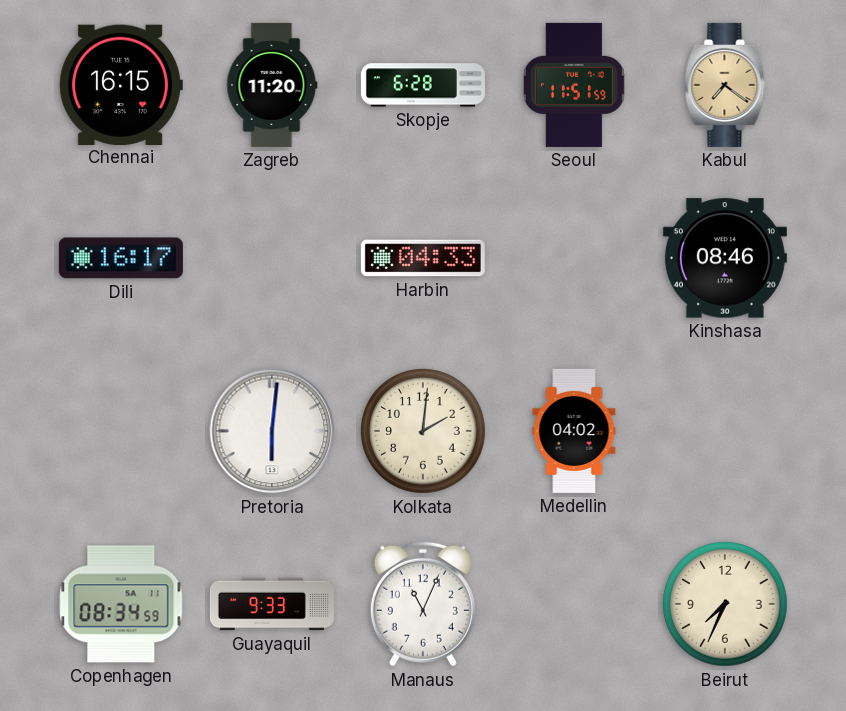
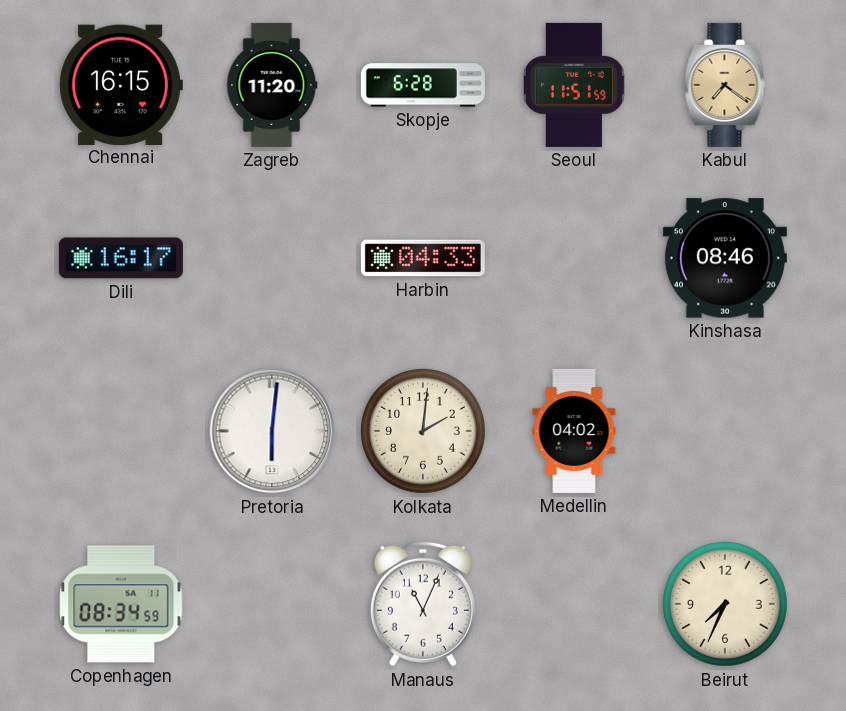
Guayaquil: 9:33 -> none (272, 604)
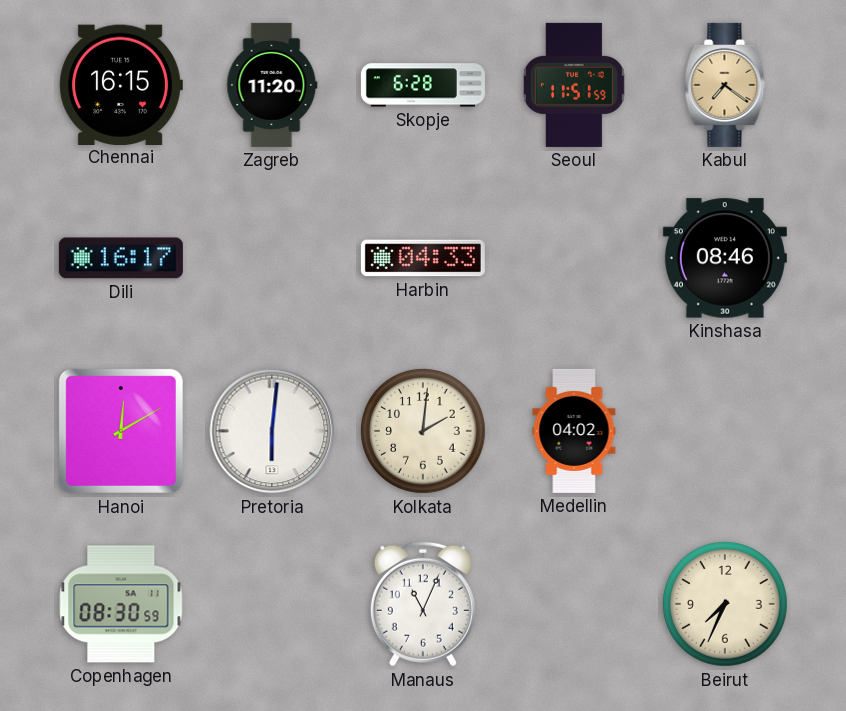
Hanoi: none -> 12:10 (121, 431)
Copenhagen: 08:34 -> 08:30 (121, 604)
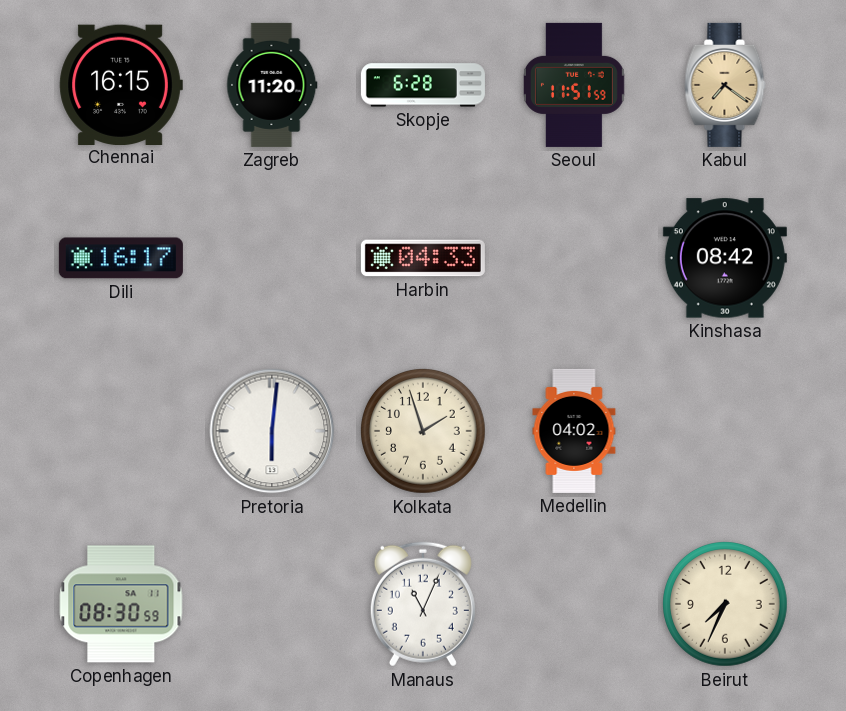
Kinshasa: 08:46 -> 08:42 (725, 258)
Hanoi: 12:10 -> none (121, 431)
Kolkata: 2:01 -> 1:57 (424, 432)
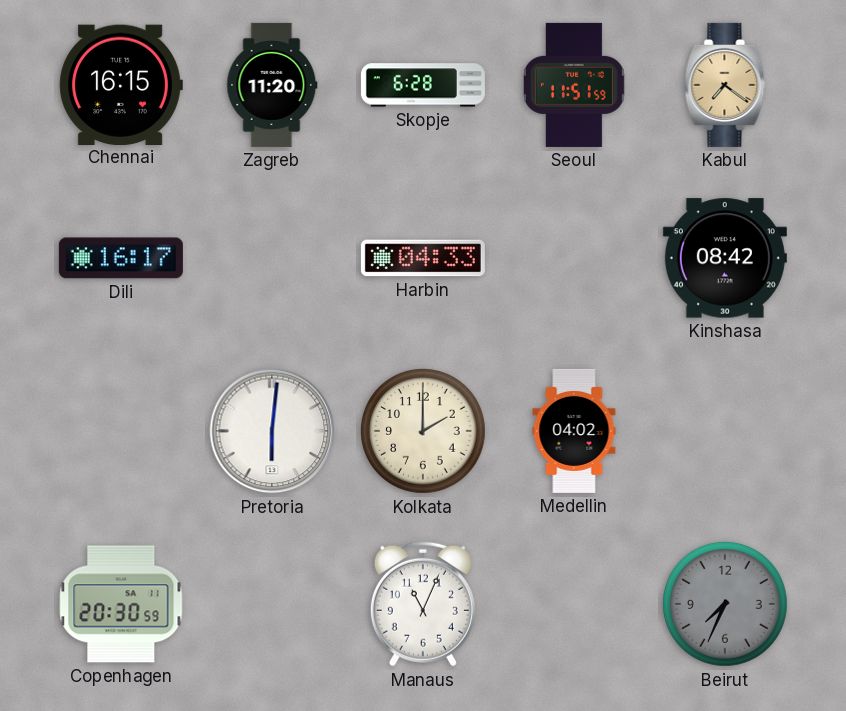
Kolkata: 1:57 -> 2:00 (424, 432)
Copenhagen: 08:30 -> 20:30 (121, 604)
Beirut dial: cream -> grey (726, 605)
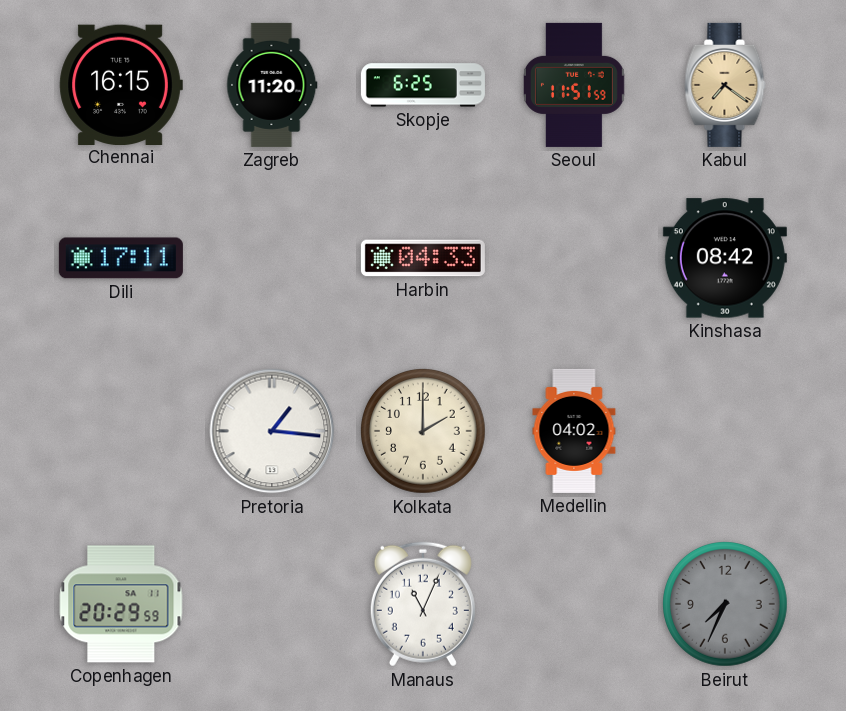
Skopje: 6:28 -> 6:25 (423, 85)
Dili: 16:17 -> 17:11 (121, 258)
Pretoria: 6:01 -> 1:16 (272, 431)
Copenhagen: 20:30 -> 20:29 (121, 604)
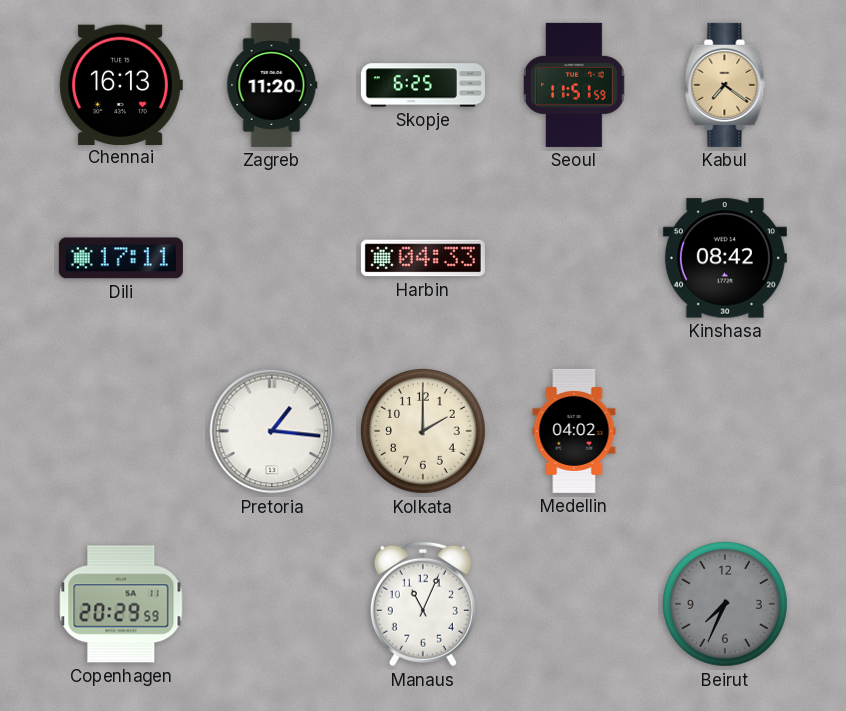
Chennai: 16:15 -> 16:13 (121, 84)
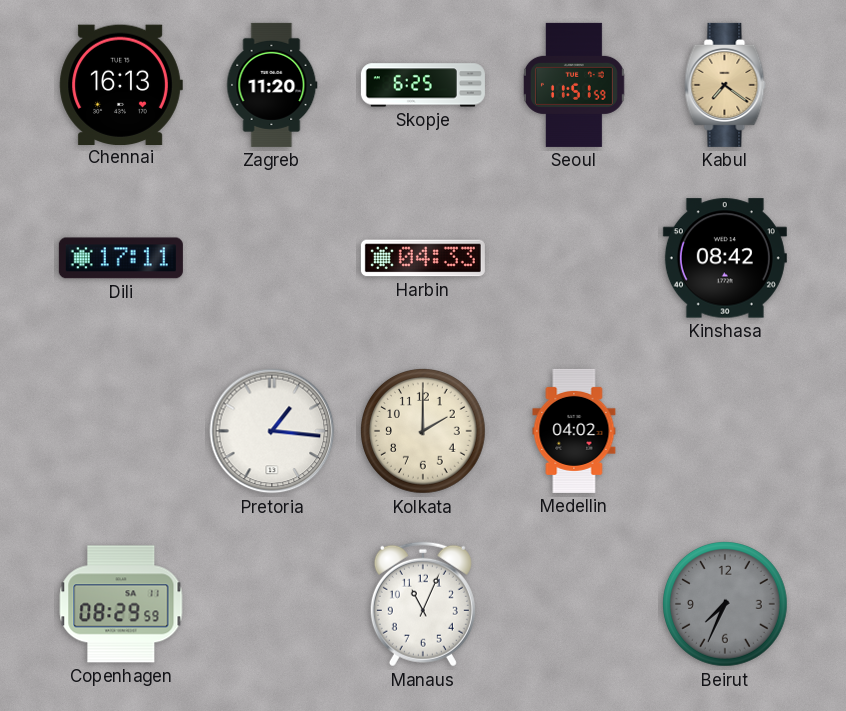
Copenhagen: 20:29 -> 08:29 (121, 604)
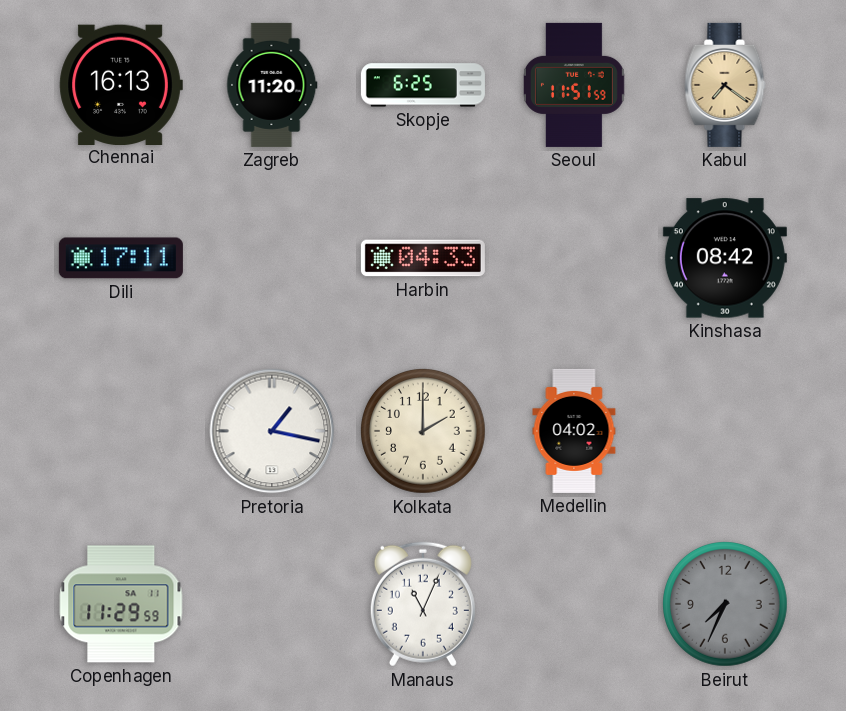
Pretoria: 1:16 -> 1:17 (272, 431)
Copenhagen: 08:29 -> 11:29 (121, 604)
